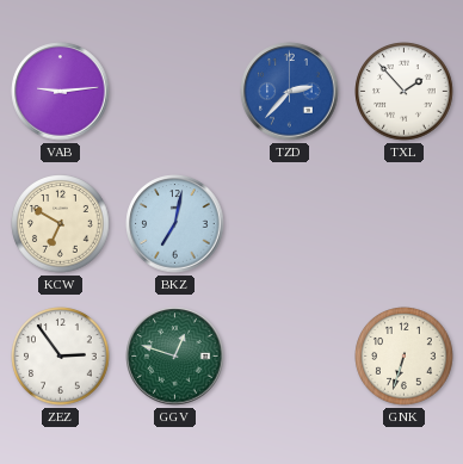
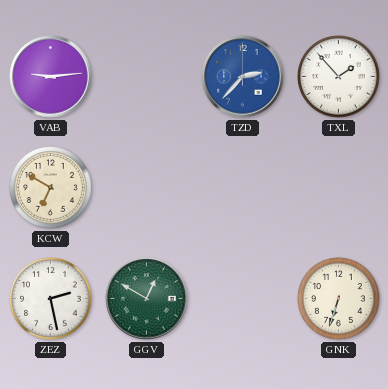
BKZ: 7:02 -> none (175, 224)
ZEZ: 2:54 -> 2:28 (51, 299)
GGV: 12:48 -> 12:50 (147, 299)
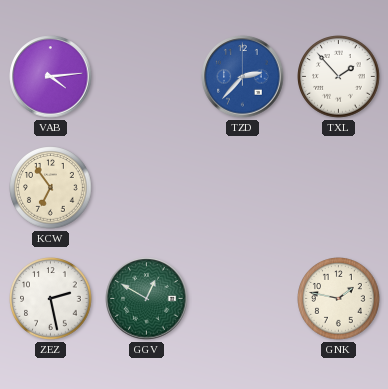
VAB: 9:14 -> 4:14 (51, 77)
KCW: 6:50 -> 6:54 (51, 188)
GNK: 6:33 -> 1:47 (339, 299)
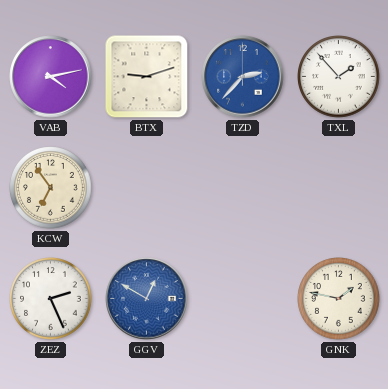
VAB: 4:14 -> 4:13 (51, 77)
BTX: none -> 9:12 (147, 77)
ZEZ: 2:28 -> 2:26 (51, 299)
GGV dial: green -> blue (147, 299)
